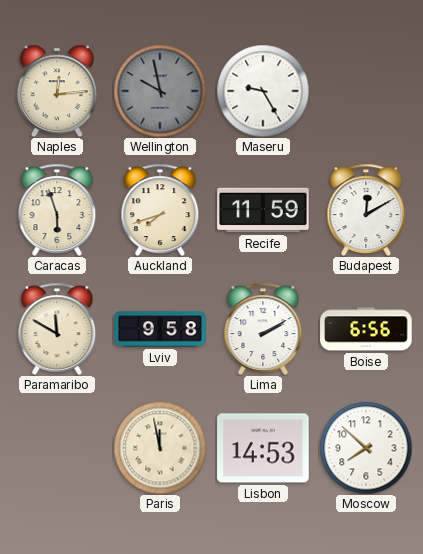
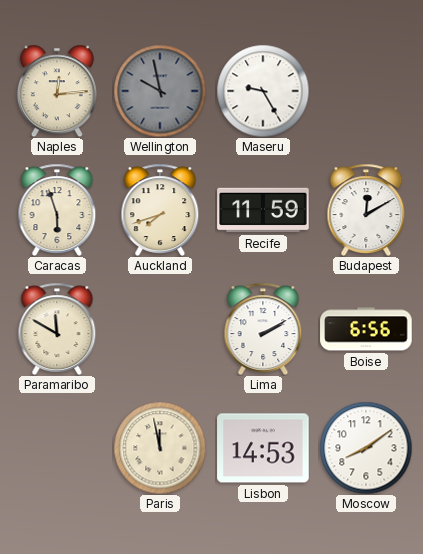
Lviv: 9:58 -> none (160, 329)
Moscow: 7:52 -> 8:09 (366, 448)
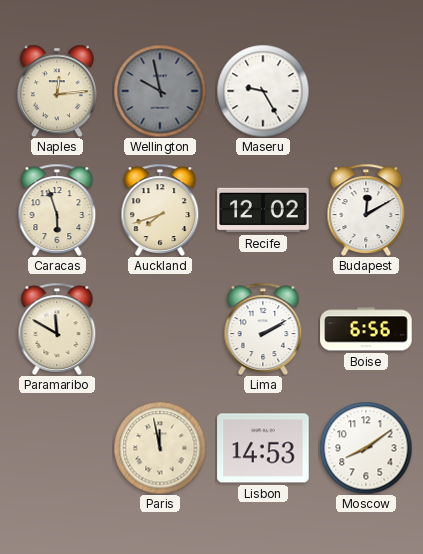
Recife: 11:59 -> 12:02 (263, 210)
